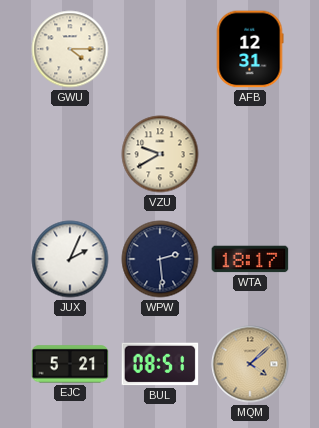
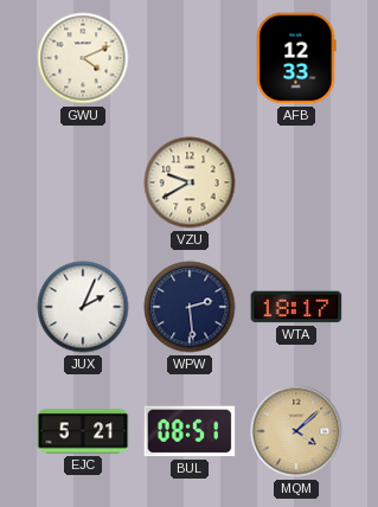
GWU: 4:15 -> 4:11 (83, 58)
AFB: 12:31 -> 12:33 (296, 58)
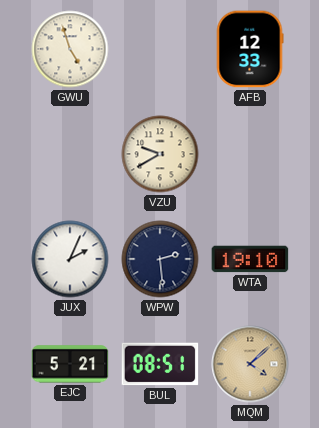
GWU: 4:11 -> 4:57 (70, 49)
WTA: 18:17 -> 19:10 (250, 259)
